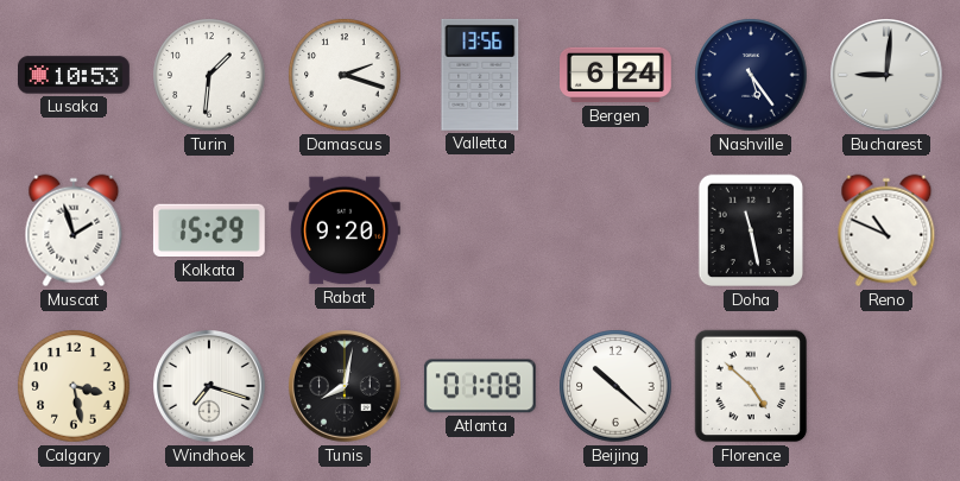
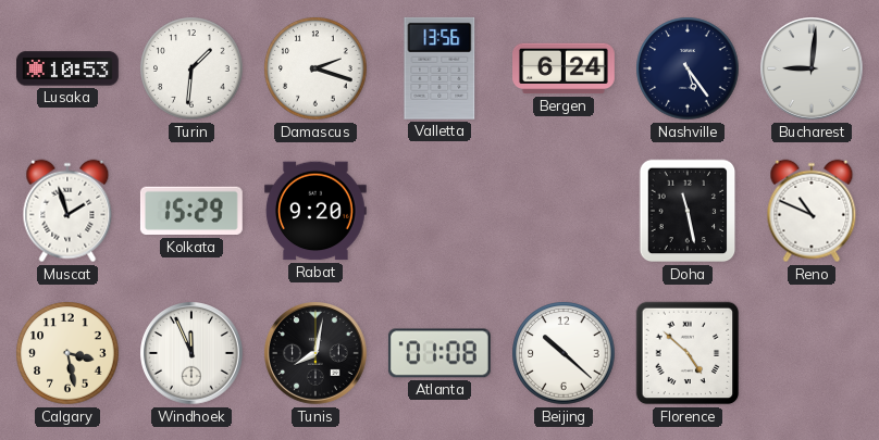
Windhoek: 7:18 -> 11:56 (193, 354)
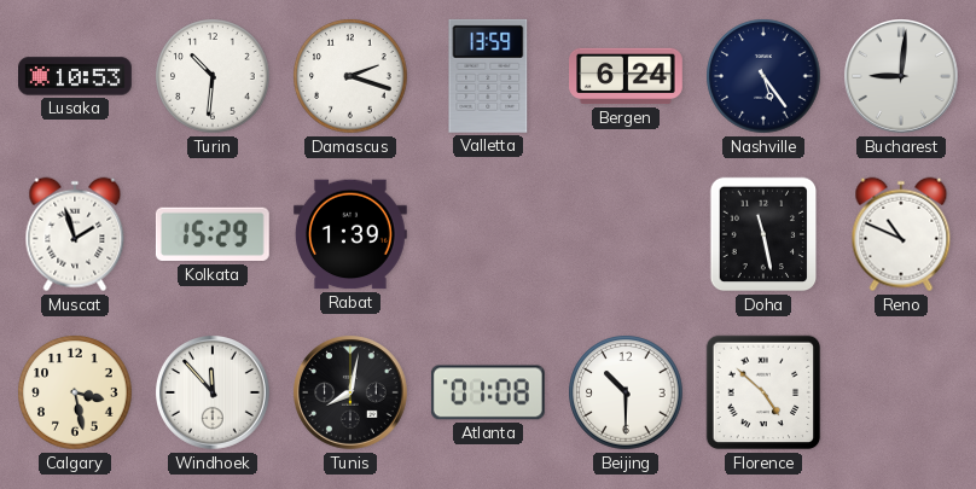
Turin: 1:31 -> 10:31 (213, 76)
Valletta: 13:56 -> 13:59 (488, 76)
Rabat: 9:20 -> 1:39 (350, 234)
Windhoek: 11:56 -> 11:53 (214, 394)
Beijing: 10:22 -> 10:30 (626, 392)
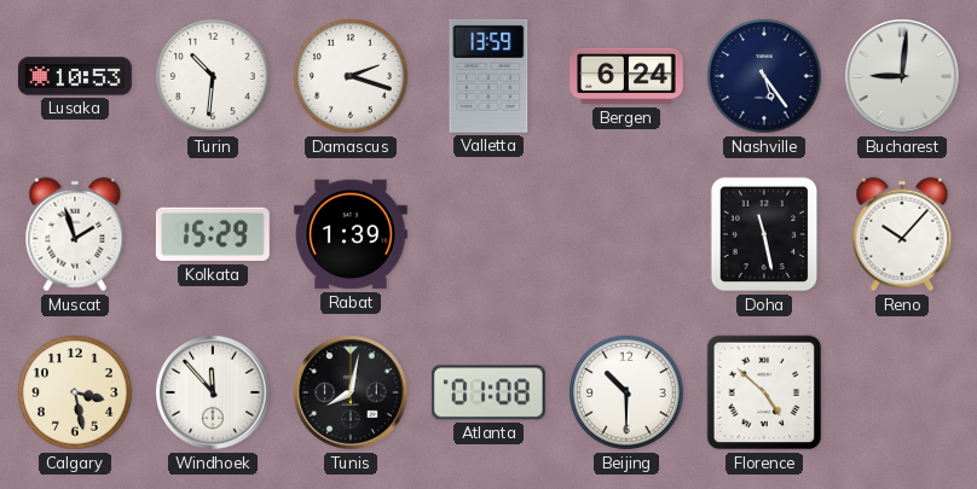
Reno: 10:49 -> 10:07 (902, 234)
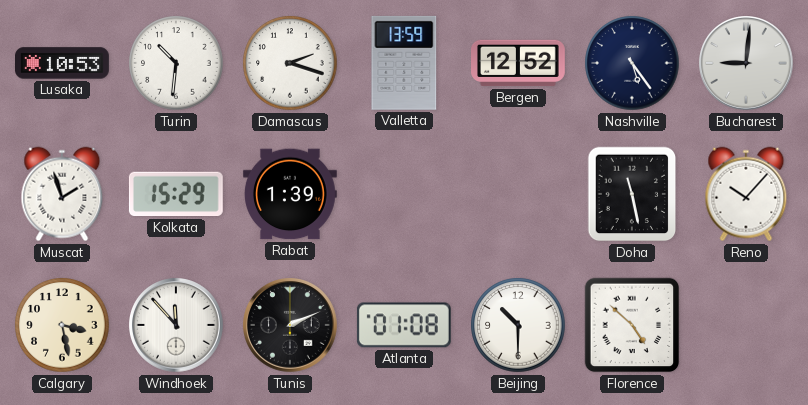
Bergen: 6:24 -> 12:52 (519, 63)
Tunis: 8:02 -> 2:11 (291, 326)
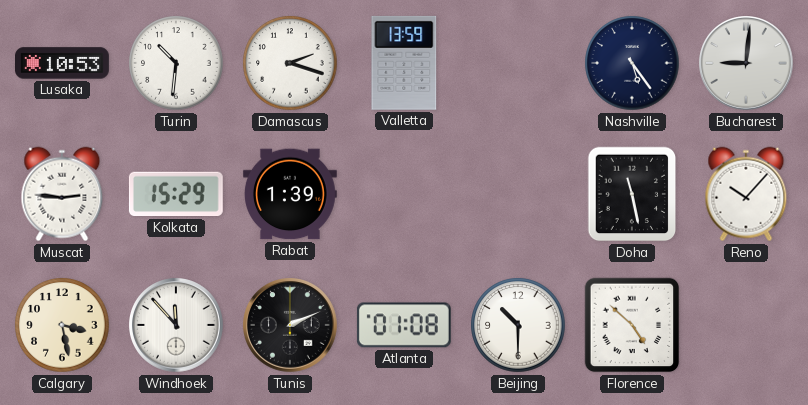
Bergen: 12:52 -> none (519, 63)
Muscat: 1:57 -> 2:46 (62, 194)
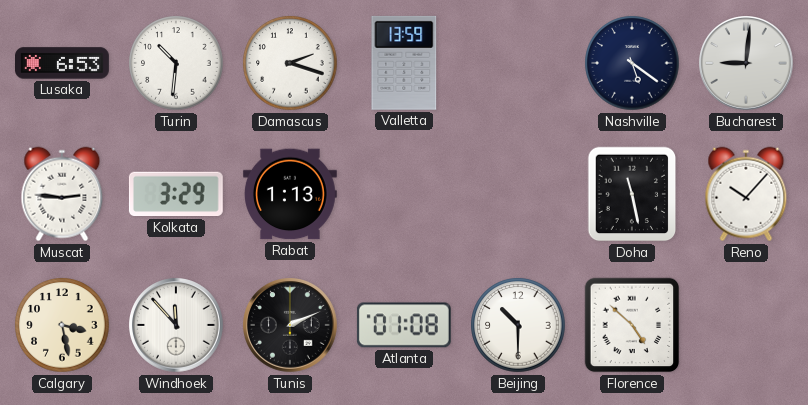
Lusaka: 10:53 -> 6:53 (63, 63)
Nashville: 5:24 -> 5:21 (632, 63)
Kolkata: 15:29 -> 3:29 (176, 194)
Rabat: 1:39 -> 1:13 (290, 194)
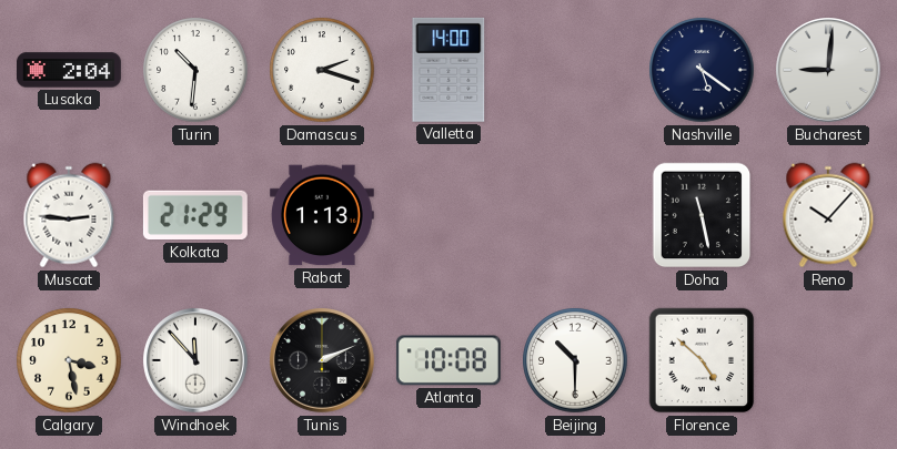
Lusaka: 6:53 -> 2:04 (70, 70)
Valletta: 13:59 -> 14:00 (448, 70)
Kolkata: 3:29 -> 21:29 (195, 215)
Atlanta: 01:08 -> 10:08 (448, 360)
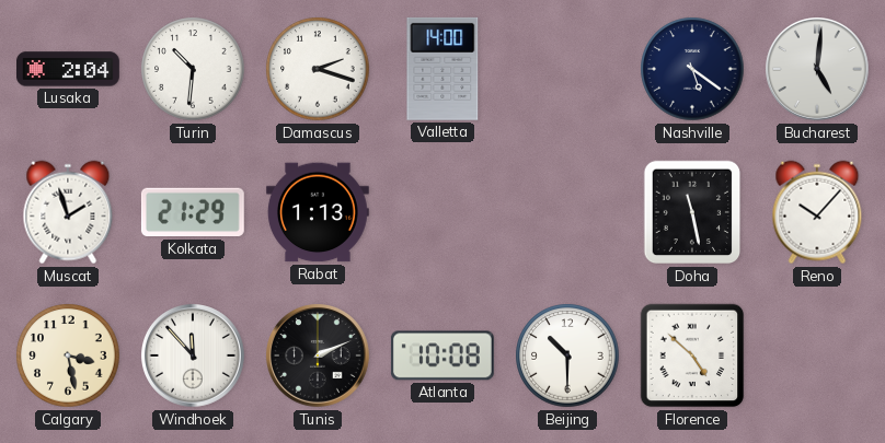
Bucharest: 9:01 -> 5:01 (818, 70)
Muscat: 2:46 -> 1:57 (68, 212)
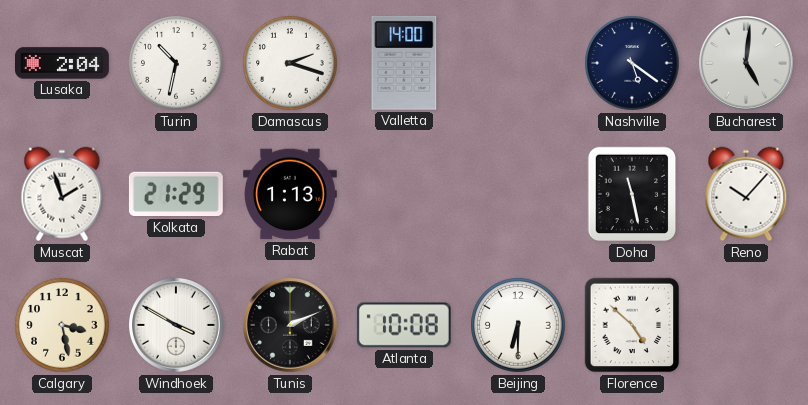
Turin: 10:31 -> 10:32 (176, 63)
Windhoek: 11:53 -> 3:50 (177, 326)
Beijing: 10:30 -> 6:30 (518, 325)
